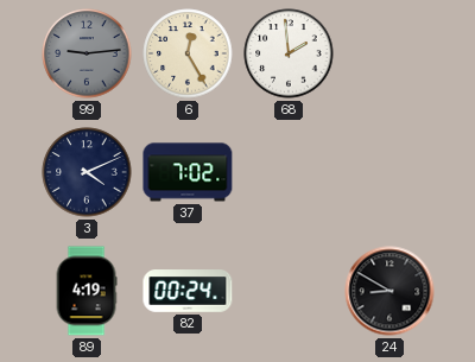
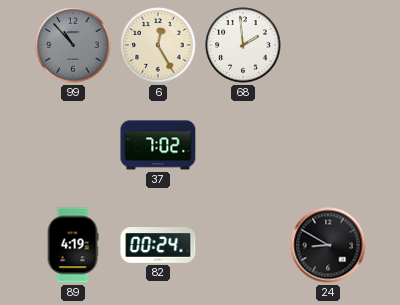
99: 9:14 -> 10:53 (73, 45)
3: 4:11 -> none (87, 172)
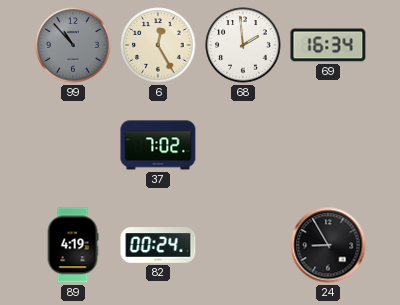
69: none -> 16:34 (328, 45)
24: 8:50 -> 8:55 (328, 245)
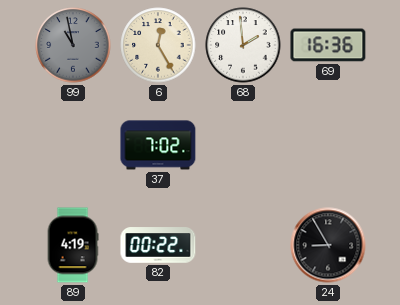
99: 10:53 -> 10:58 (73, 45)
69: 16:34 -> 16:36 (328, 45)
82: 00:24 -> 00:22 (158, 245)
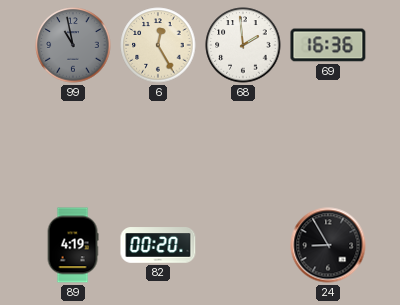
37: 7:02 -> none (158, 145)
82: 00:22 -> 00:20 (158, 245)
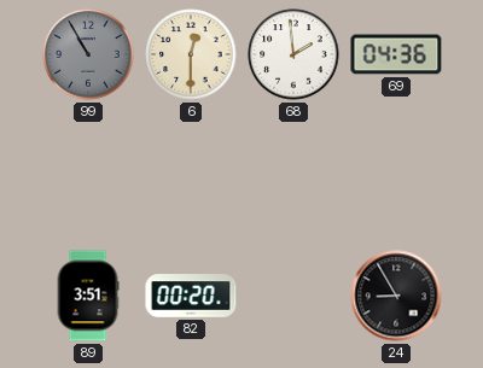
99: 10:58 -> 10:55 (88, 54)
6: 12:25 -> 12:30 (191, 54)
69: 16:36 -> 04:36 (396, 54)
89: 4:19 -> 3:51 (88, 296)
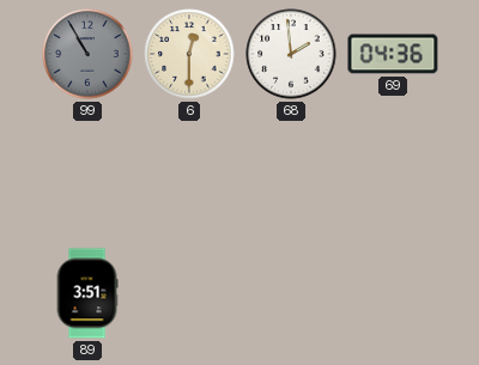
82: 00:20 -> none (191, 296)
24: 8:55 -> none (396, 296)
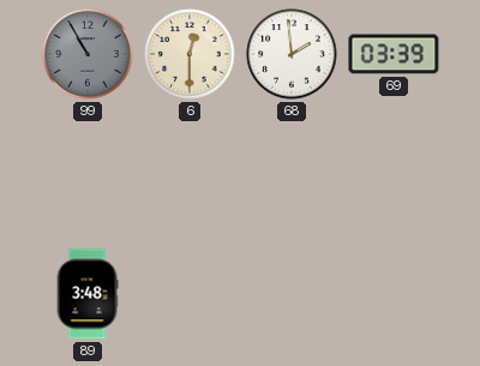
69: 04:36 -> 03:39 (394, 54)
89: 3:51 -> 3:48 (88, 294)
